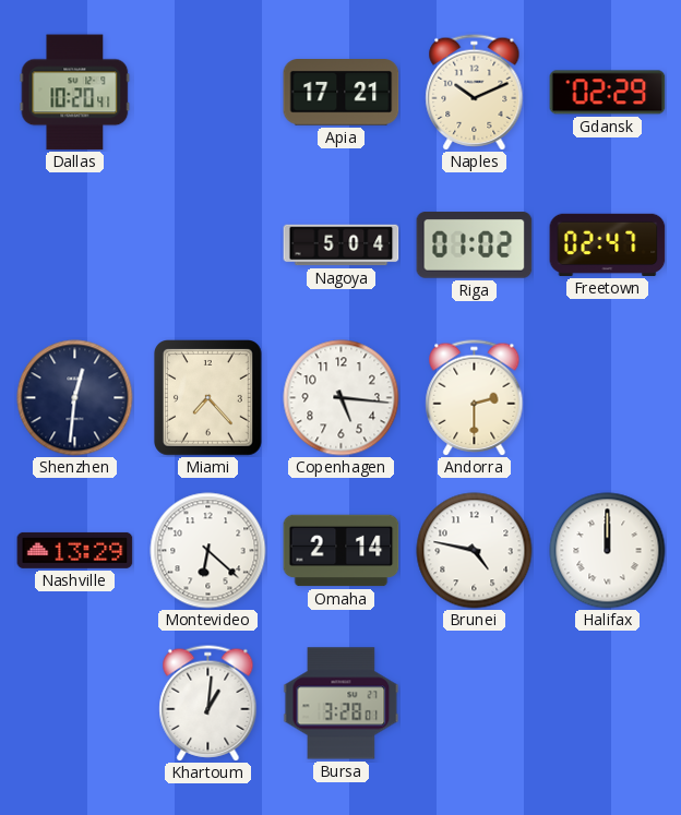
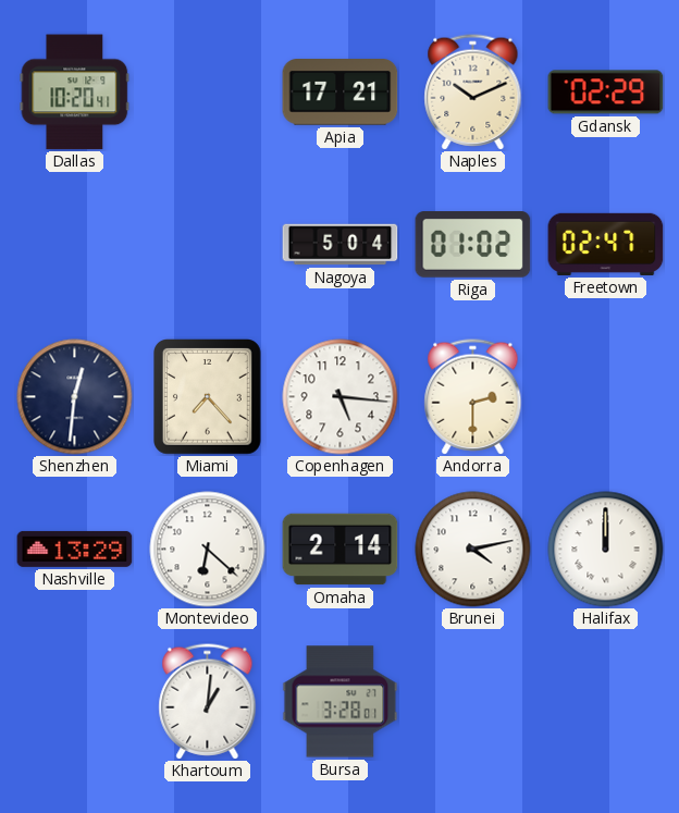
Brunei: 4:47 -> 4:13 (473, 550)
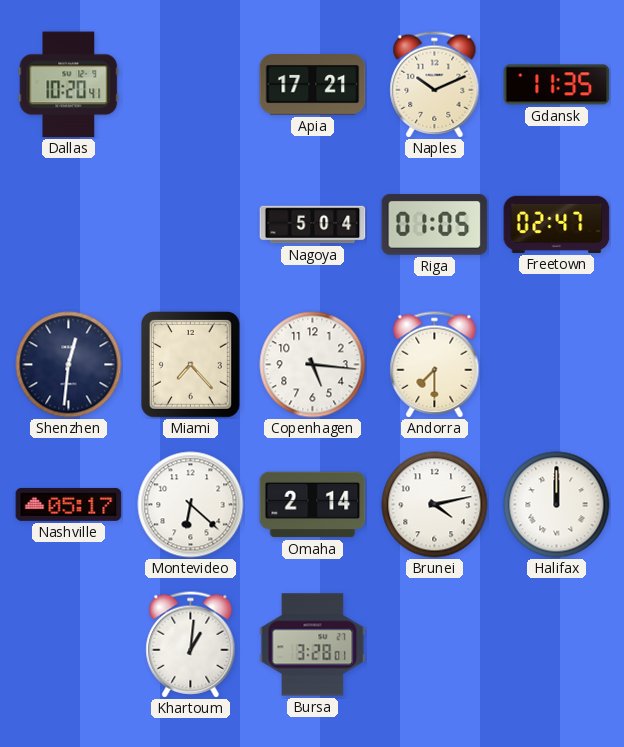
Gdansk: 02:29 -> 11:35 (557, 85)
Riga: 01:02 -> 01:05 (435, 225)
Andorra: 2:30 -> 7:30 (435, 365)
Nashville: 13:29 -> 05:17 (69, 504)
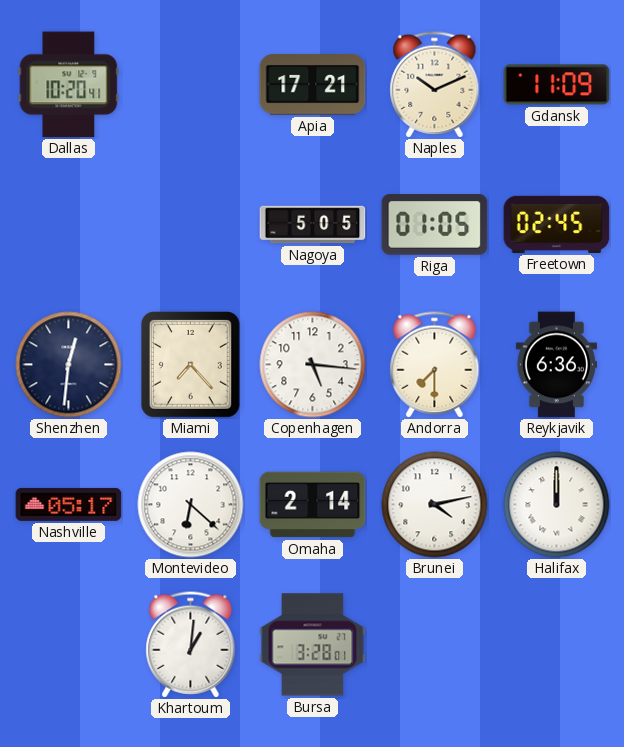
Gdansk: 11:35 -> 11:09 (557, 85)
Nagoya: 5:04 -> 5:05 (313, 225)
Freetown: 02:47 -> 02:45 (557, 224)
Reykjavik: none -> 6:36 (556, 365)
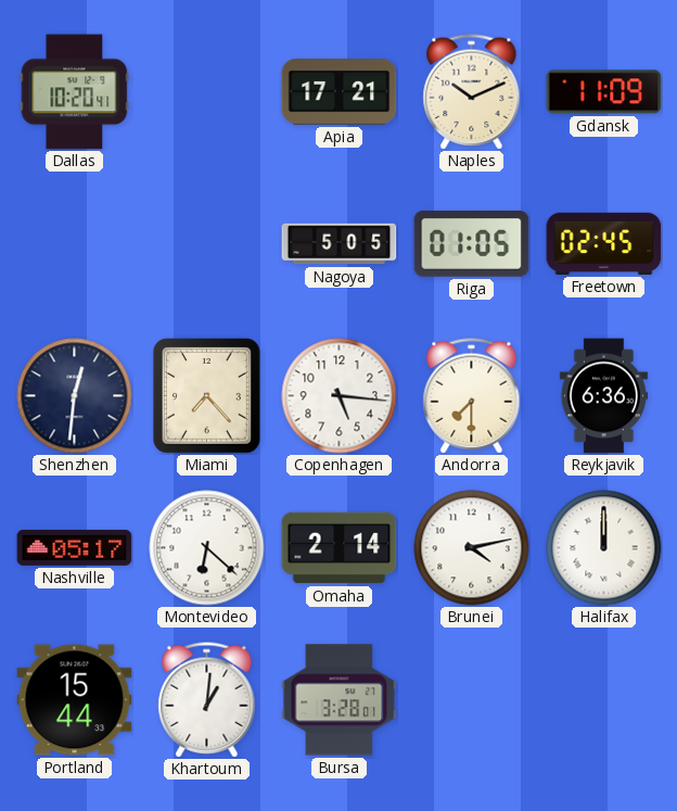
Portland: none -> 15:44 (75, 700)
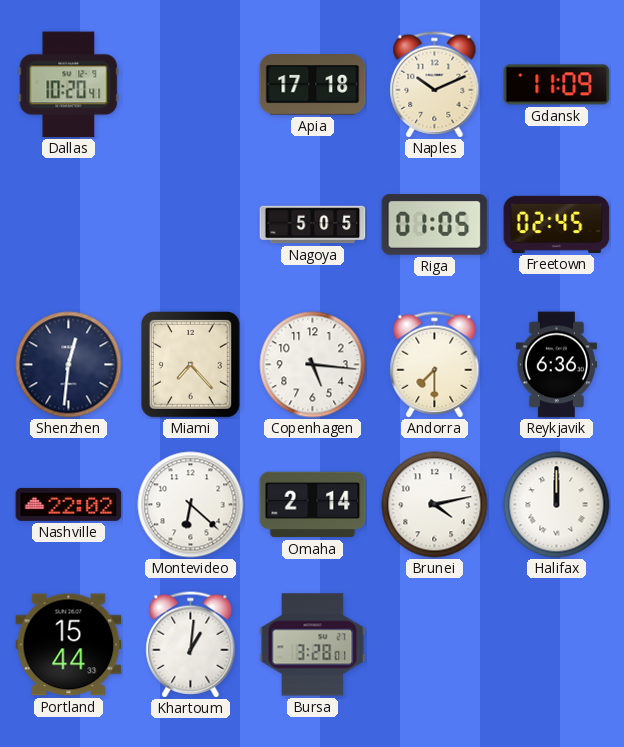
Apia: 17:21 -> 17:18 (313, 85)
Nashville: 05:17 -> 22:02 (69, 504)
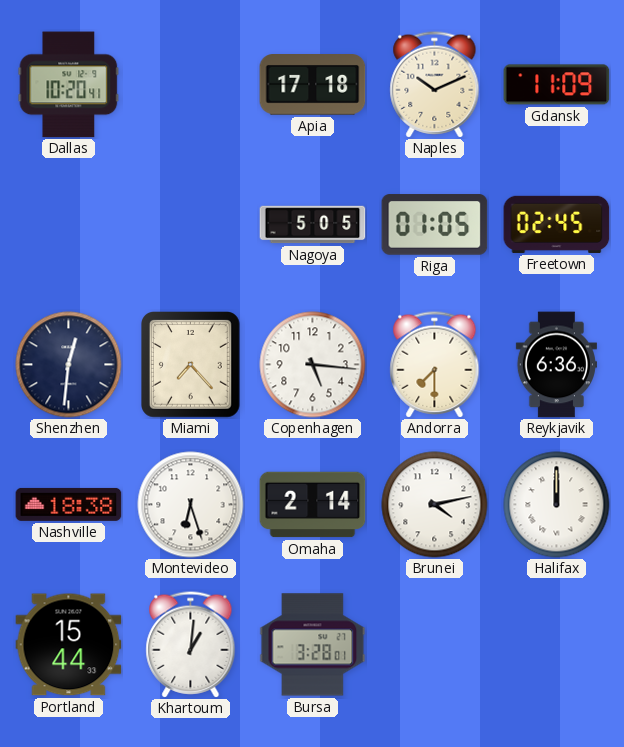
Nashville: 22:02 -> 18:38 (69, 504)
Montevideo: 6:22 -> 6:27 (191, 505)
